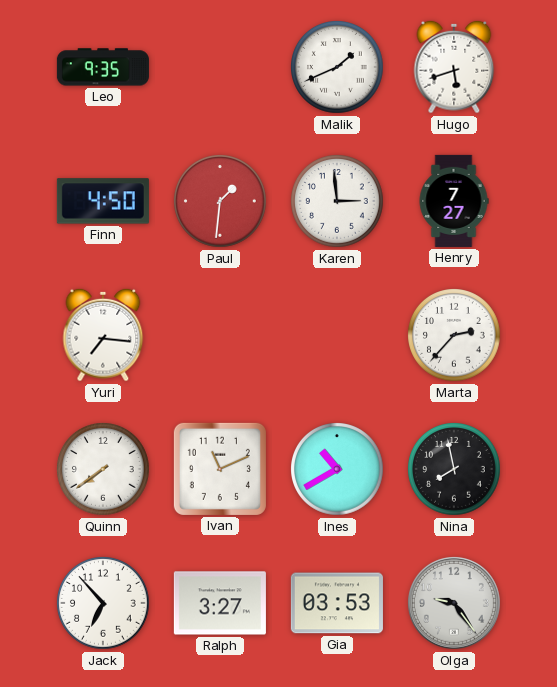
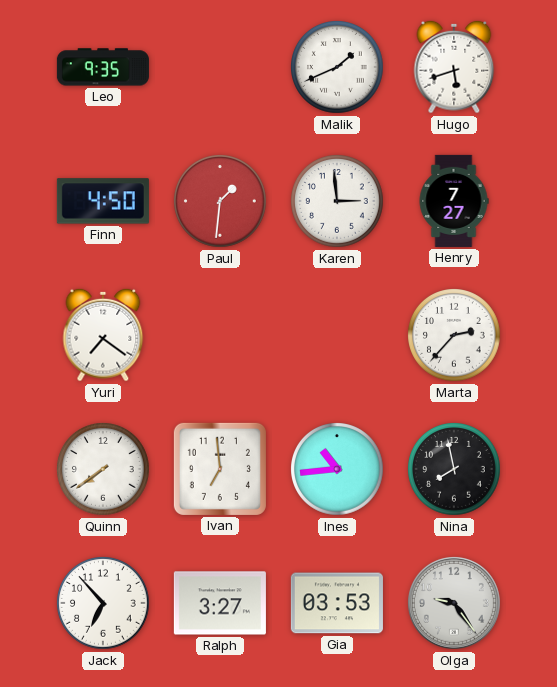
Yuri: 7:16 -> 7:21 (103, 335)
Ivan: 11:11 -> 6:59 (220, 469)
Ines: 10:40 -> 10:44 (338, 470)
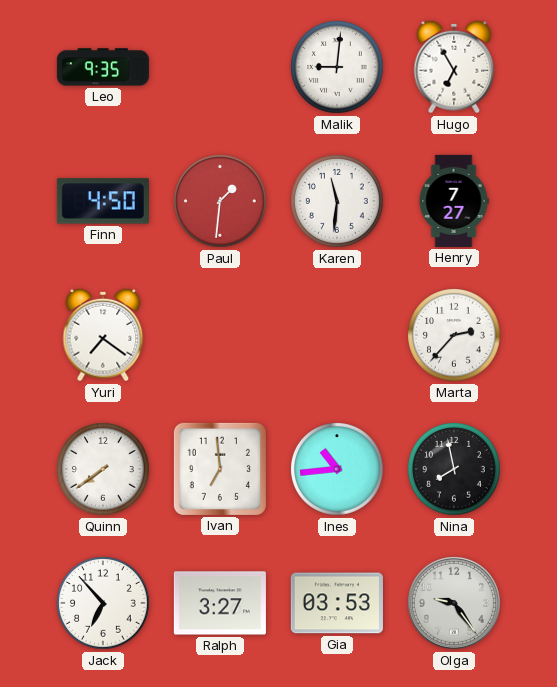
Malik: 1:41 -> 9:01 (338, 68)
Hugo: 5:42 -> 6:55 (454, 67)
Karen: 2:59 -> 11:31 (338, 202)
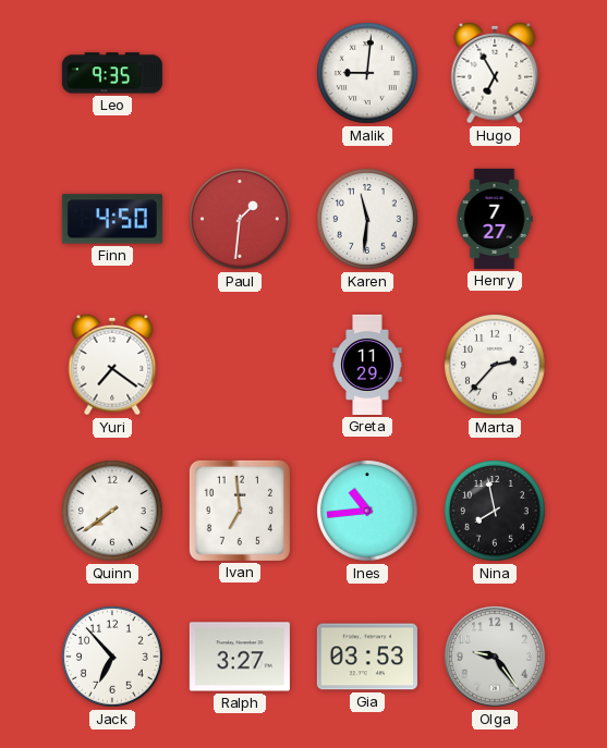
Greta: none -> 11:29 (367, 365)
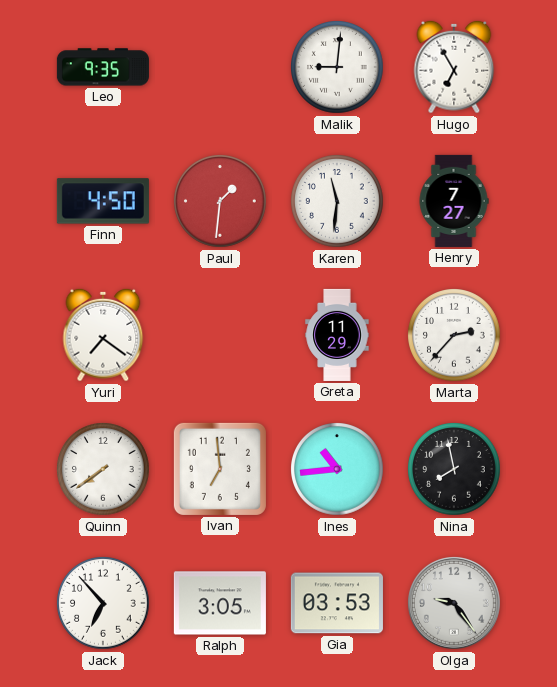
Ralph: 3:27 -> 3:05 (220, 603)
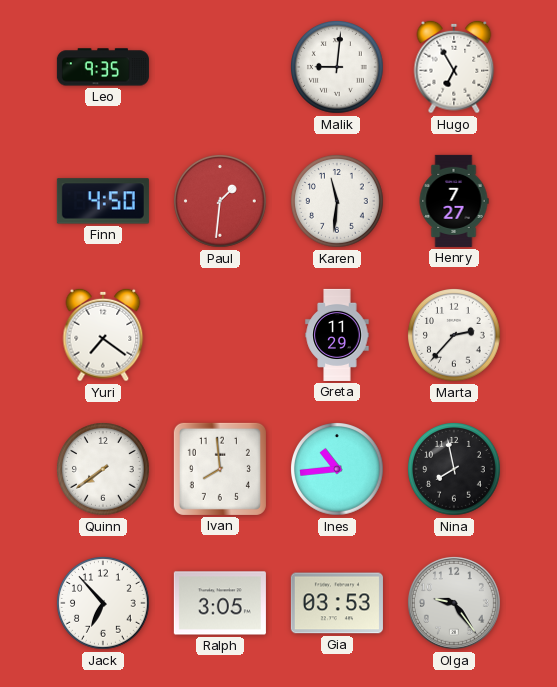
Ivan: 6:59 -> 7:59 (220, 469)
